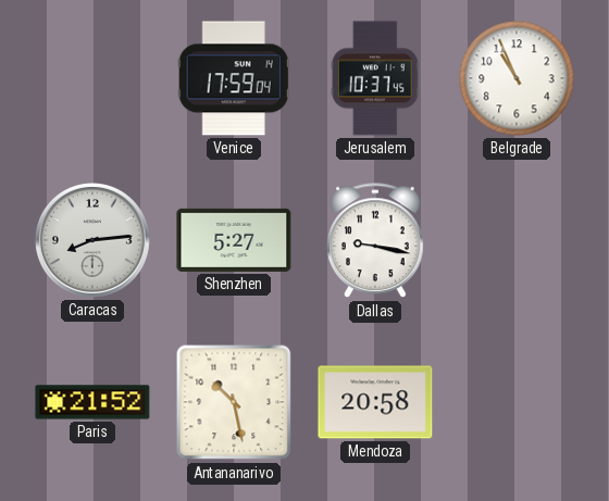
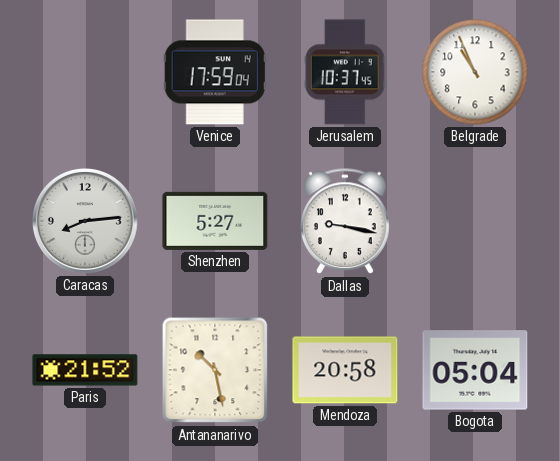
Bogota: none -> 05:04 (475, 370)
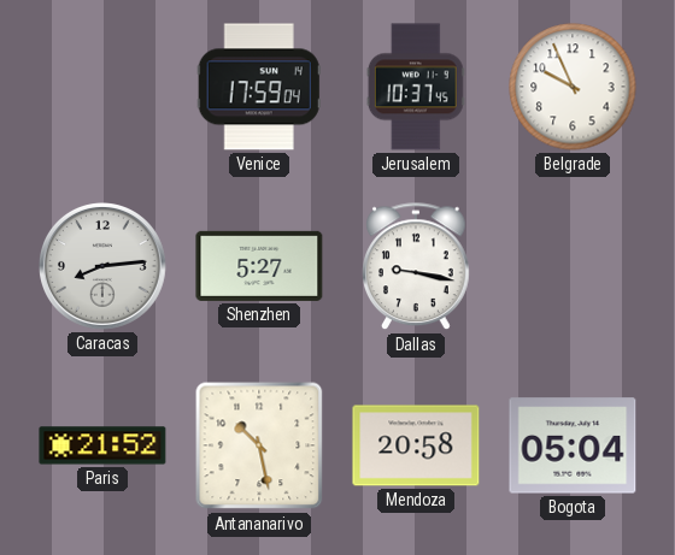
Belgrade: 10:56 -> 9:56 (573, 87)
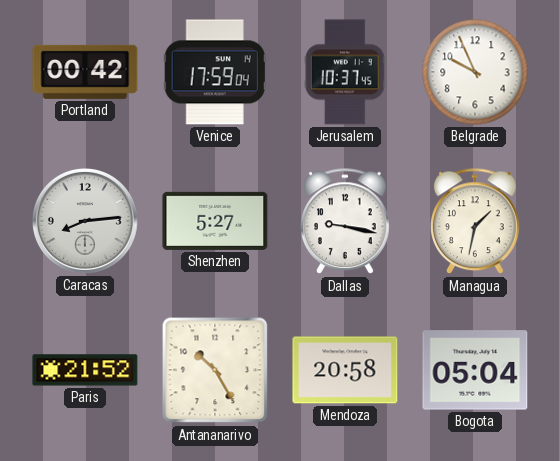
Portland: none -> 00:42 (85, 72)
Managua: none -> 1:32 (476, 222)
Antananarivo: 10:28 -> 10:25 (215, 370)
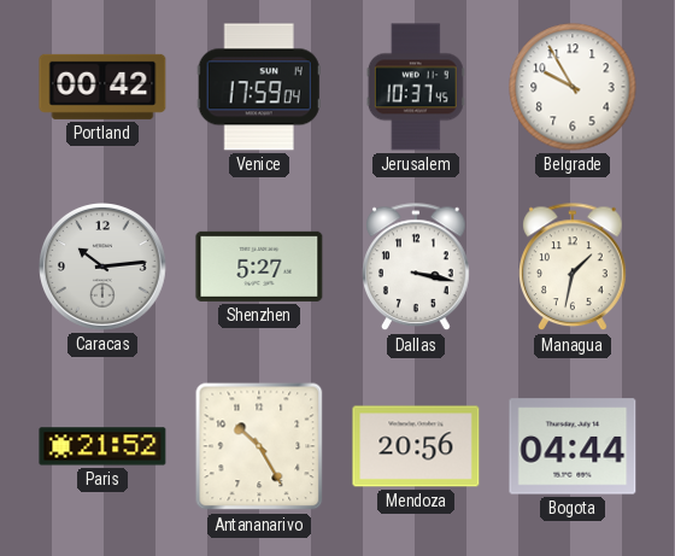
Belgrade: 9:56 -> 9:55 (573, 87)
Caracas: 8:14 -> 10:14 (104, 268)
Dallas: 9:17 -> 3:17 (417, 268)
Mendoza: 20:58 -> 20:56 (416, 446)
Bogota: 05:04 -> 04:44 (573, 446)
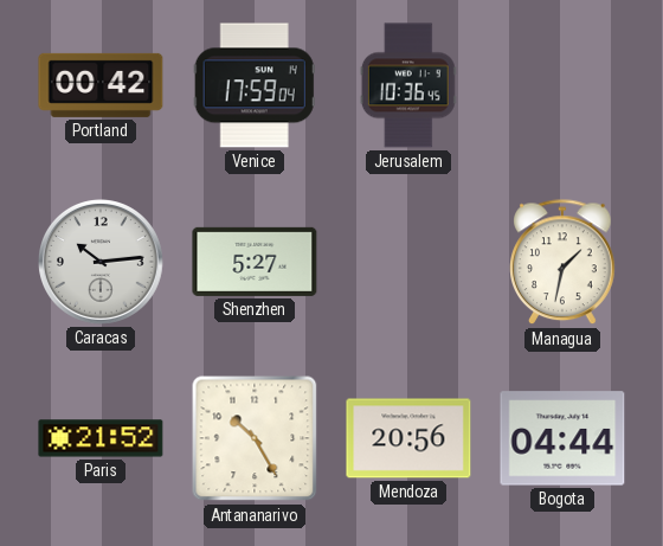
Jerusalem: 10:37 -> 10:36 (408, 85)
Belgrade: 9:55 -> none (573, 87)
Dallas: 3:17 -> none (417, 268)
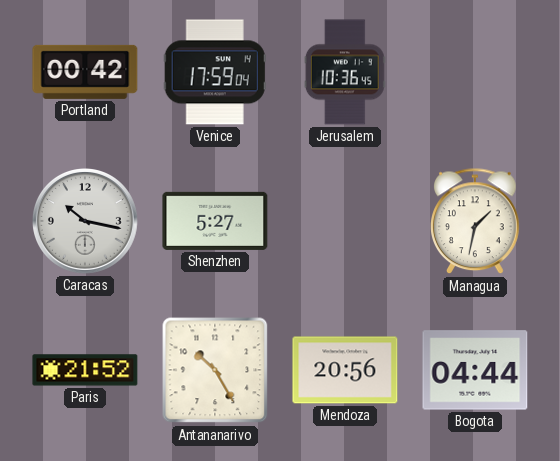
Caracas: 10:14 -> 10:17 (86, 222)
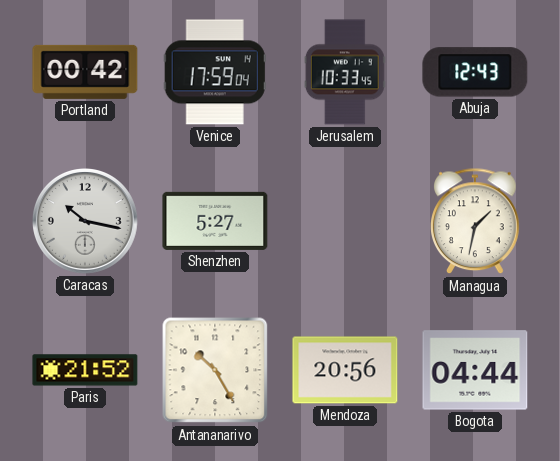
Jerusalem: 10:36 -> 10:33 (345, 72)
Abuja: none -> 12:43 (475, 72)
